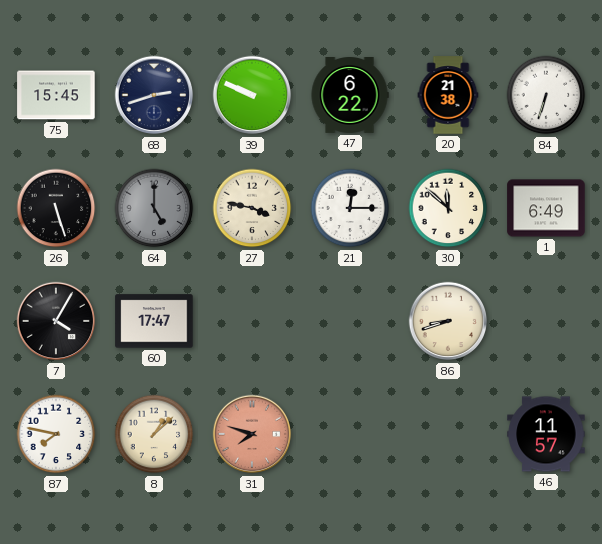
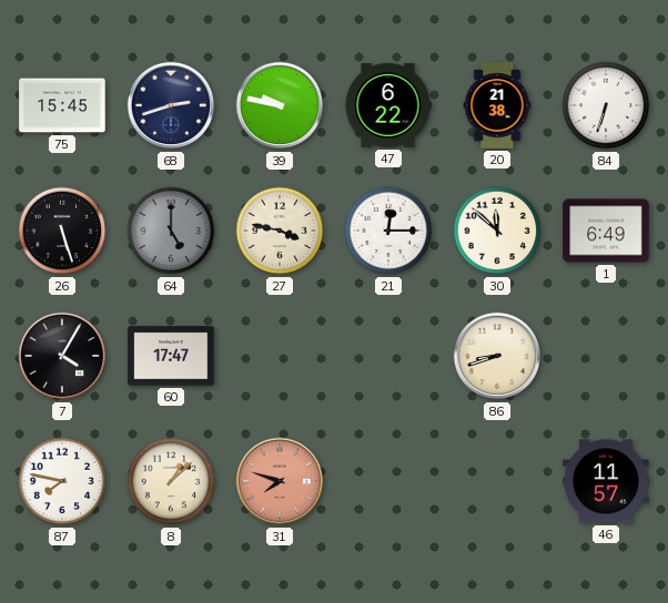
39: 9:49 -> 9:47 (280, 105)
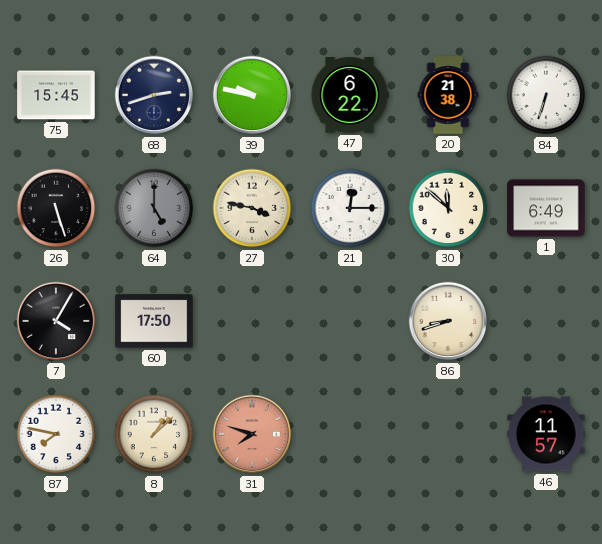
60: 17:47 -> 17:50 (154, 321)
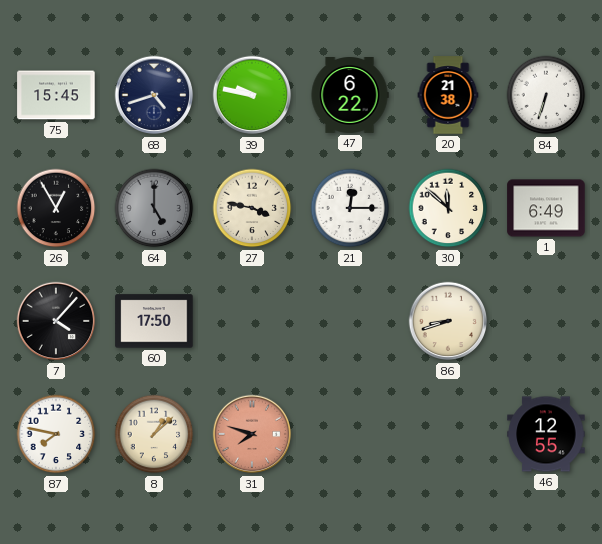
68: 2:42 -> 4:42 (154, 95)
26: 5:27 -> 12:55 (56, 208)
7: 4:05 -> 4:07 (56, 321)
46: 11:57 -> 12:55 (546, 434)
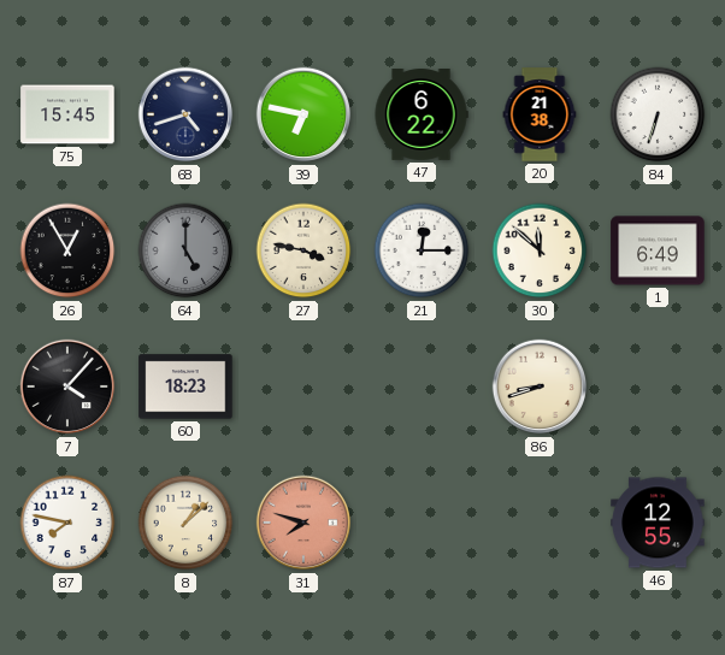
39: 9:47 -> 6:47 (303, 114)
60: 17:50 -> 18:23 (185, 386)
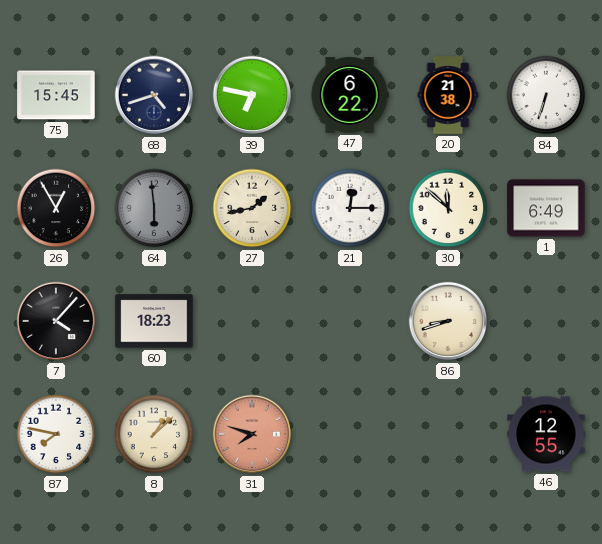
64: 5:00 -> 5:59 (154, 208)
27: 3:47 -> 1:43 (252, 208)
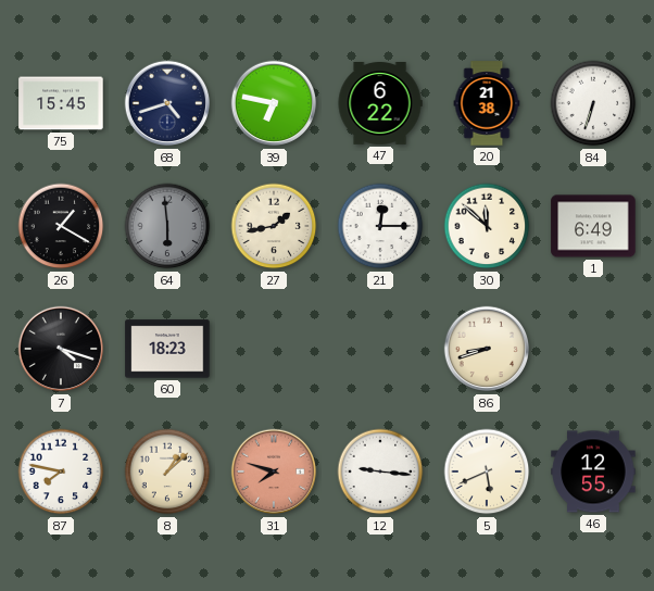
26: 12:55 -> 1:20 (61, 226)
7: 4:07 -> 4:18 (61, 349)
12: none -> 9:16 (380, 471)
5: none -> 5:41 (487, 471)
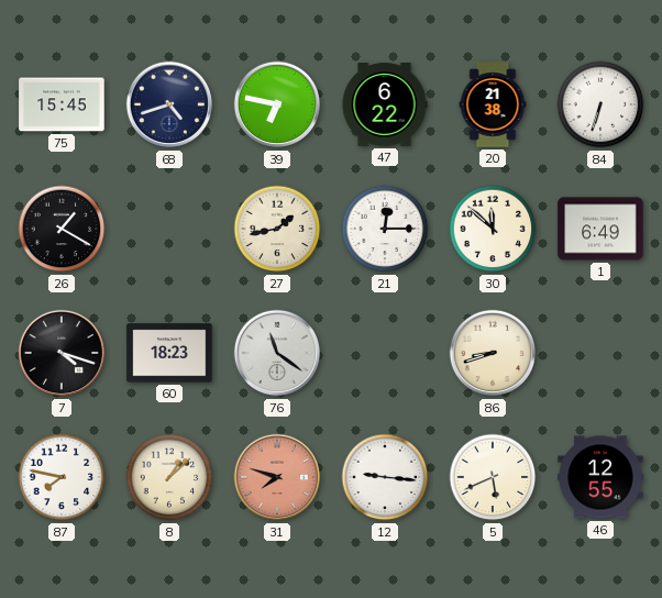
64: 5:59 -> none (167, 226)
76: none -> 11:21 (277, 353)
